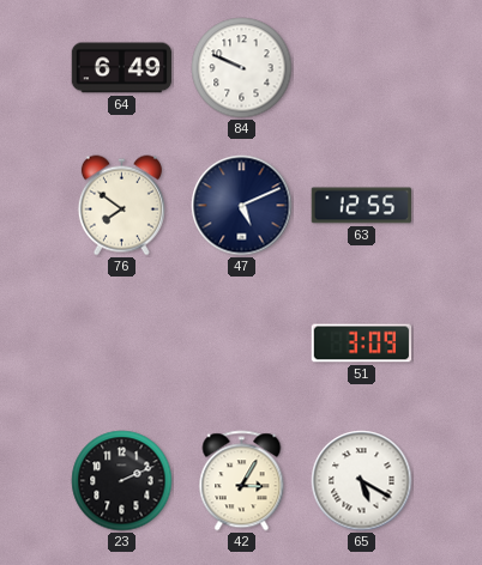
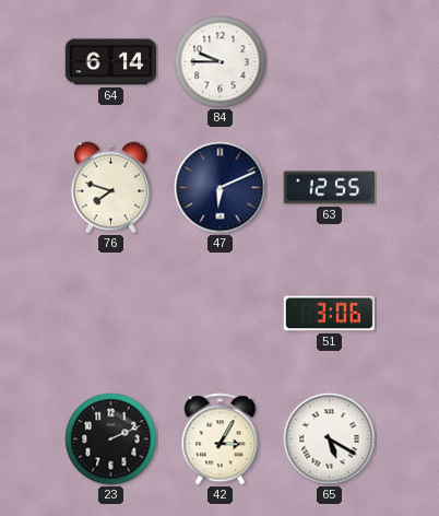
64: 6:49 -> 6:14 (111, 62)
84: 9:49 -> 9:45 (221, 62)
76: 7:51 -> 7:48 (110, 188)
47: 5:11 -> 6:11 (221, 188)
51: 3:09 -> 3:06 (330, 314)
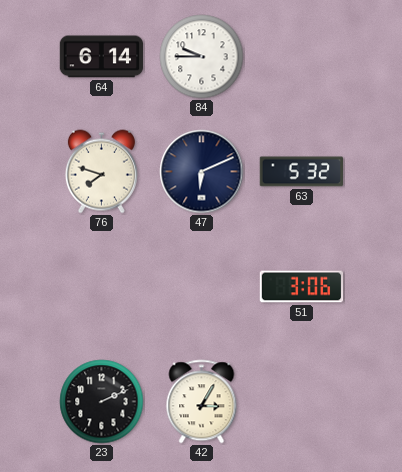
63: 12:55 -> 5:32 (302, 172)
65: 5:20 -> none (330, 439)
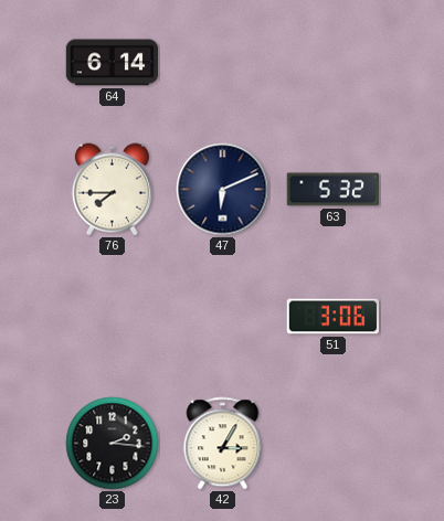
84: 9:45 -> none (202, 57)
76: 7:48 -> 7:45 (112, 190)
23: 2:11 -> 2:16 (113, 444)
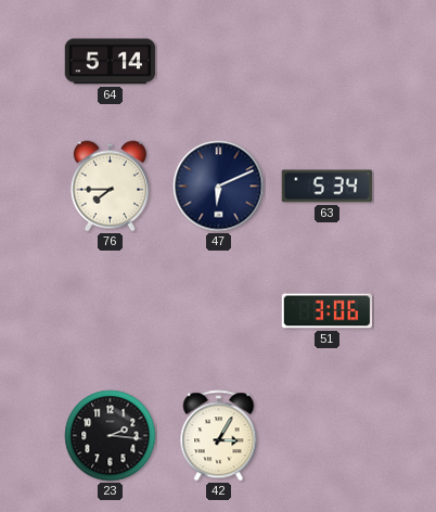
64: 6:14 -> 5:14 (111, 62)
63: 5:32 -> 5:34 (328, 187)
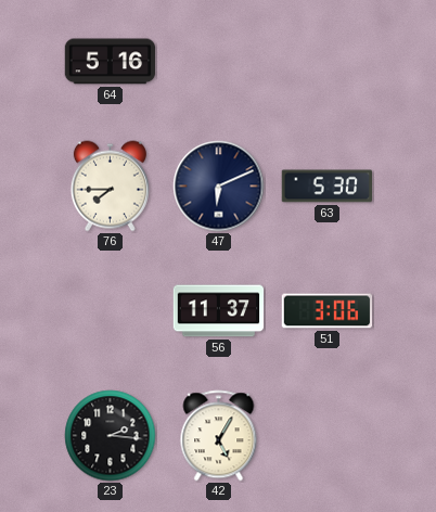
64: 5:14 -> 5:16 (111, 62)
63: 5:34 -> 5:30 (328, 187)
56: none -> 11:37 (219, 311)
42: 3:05 -> 5:05 (219, 436)
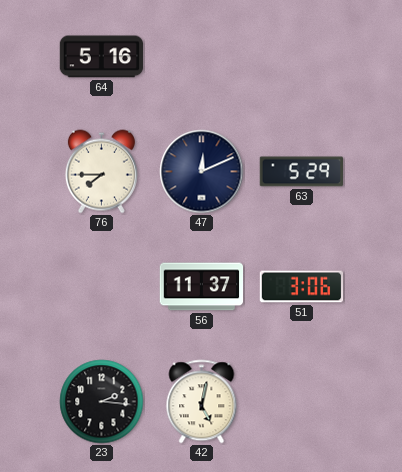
47: 6:11 -> 12:11 (202, 172)
63: 5:30 -> 5:29 (302, 172)
42: 5:05 -> 5:02 (202, 402)
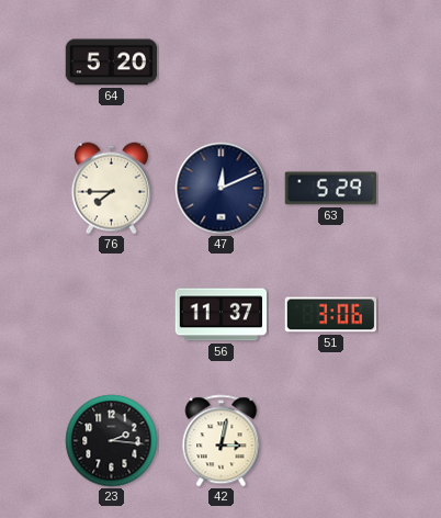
64: 5:16 -> 5:20 (112, 63)
42: 5:02 -> 3:02 (222, 441)
